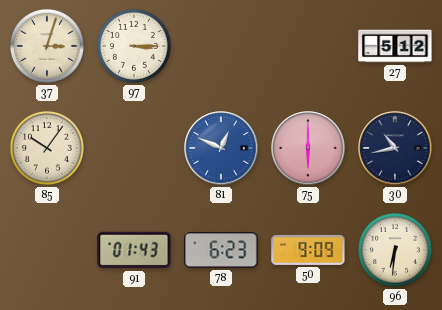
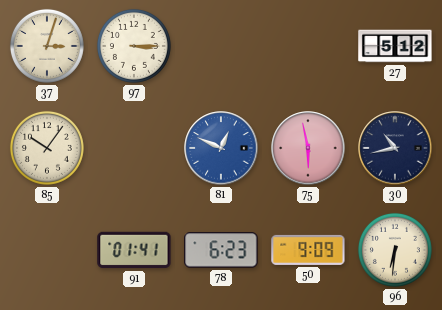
75: 6:00 -> 5:58 (308, 148)
91: 01:43 -> 01:41 (134, 250)
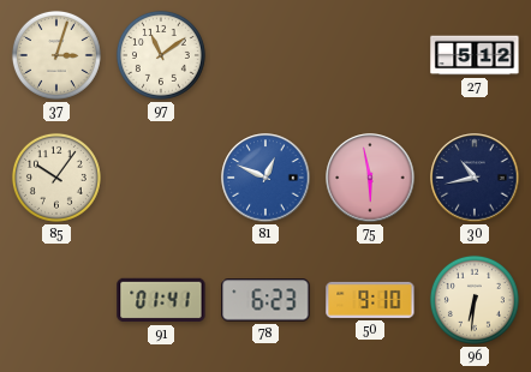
97: 3:15 -> 11:09 (161, 55)
50: 9:09 -> 9:10 (370, 300)
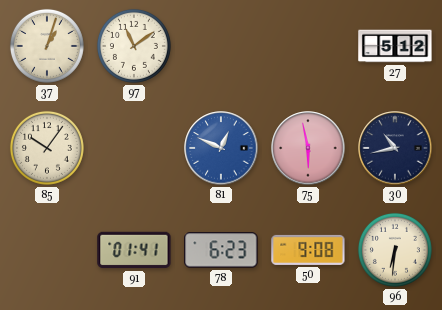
37: 3:03 -> 1:03 (47, 46)
50: 9:10 -> 9:08 (308, 250)
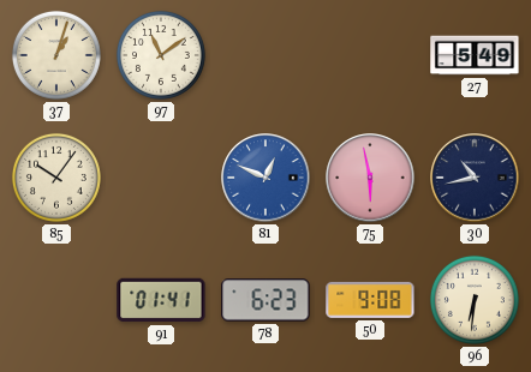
27: 5:12 -> 5:49 (475, 55)
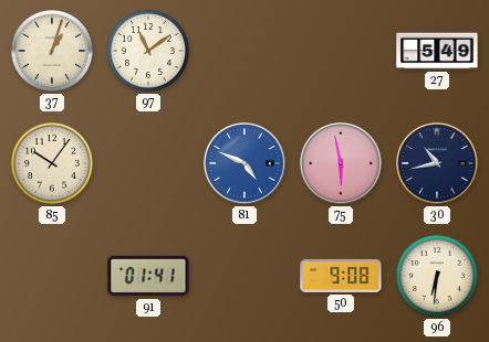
81: 12:49 -> 4:49 (245, 163)
78: 6:23 -> none (265, 300)
